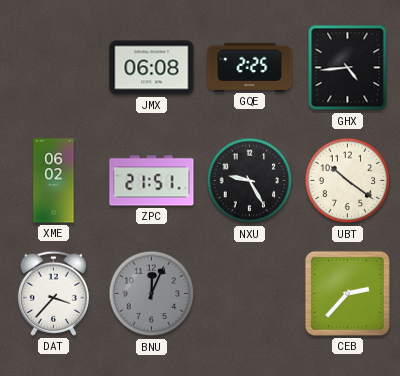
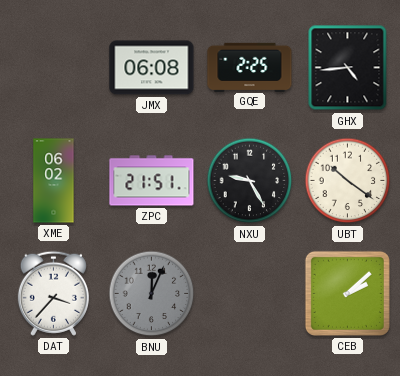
CEB: 2:37 -> 2:08 (347, 293)
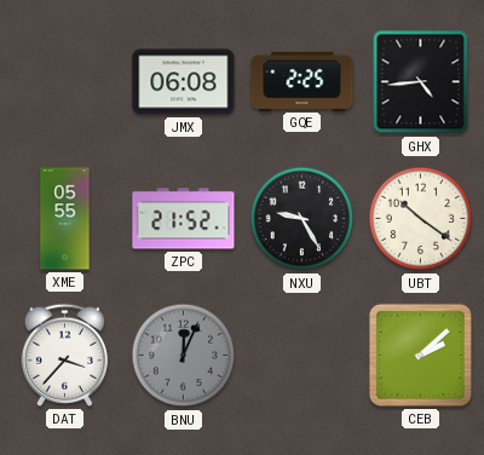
XME: 06:02 -> 05:55 (65, 219)
ZPC: 21:51 -> 21:52 (184, 219)
